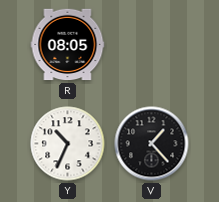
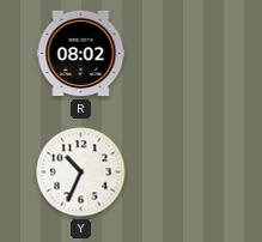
R: 08:05 -> 08:02 (81, 54)
V: 1:23 -> none (152, 144)
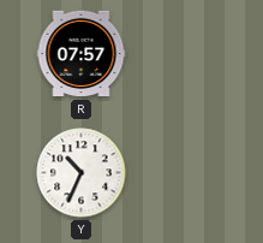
R: 08:02 -> 07:57 (82, 54)
